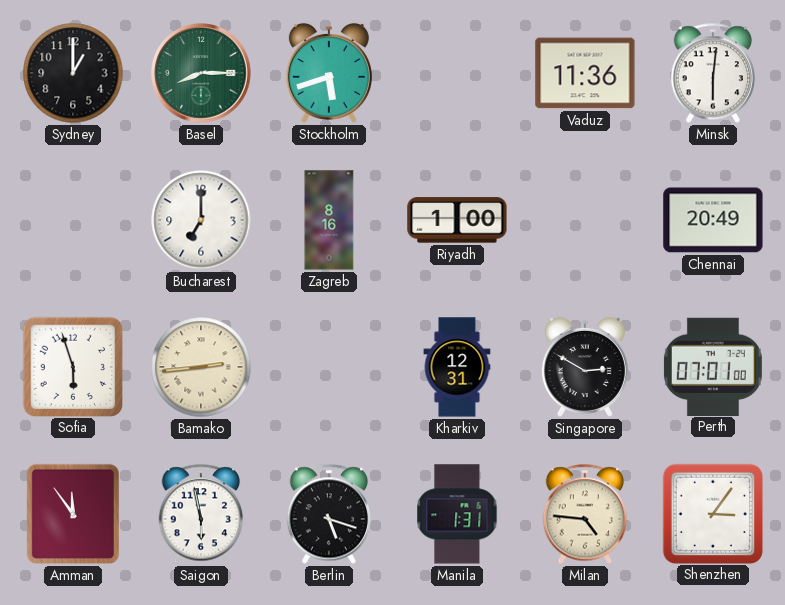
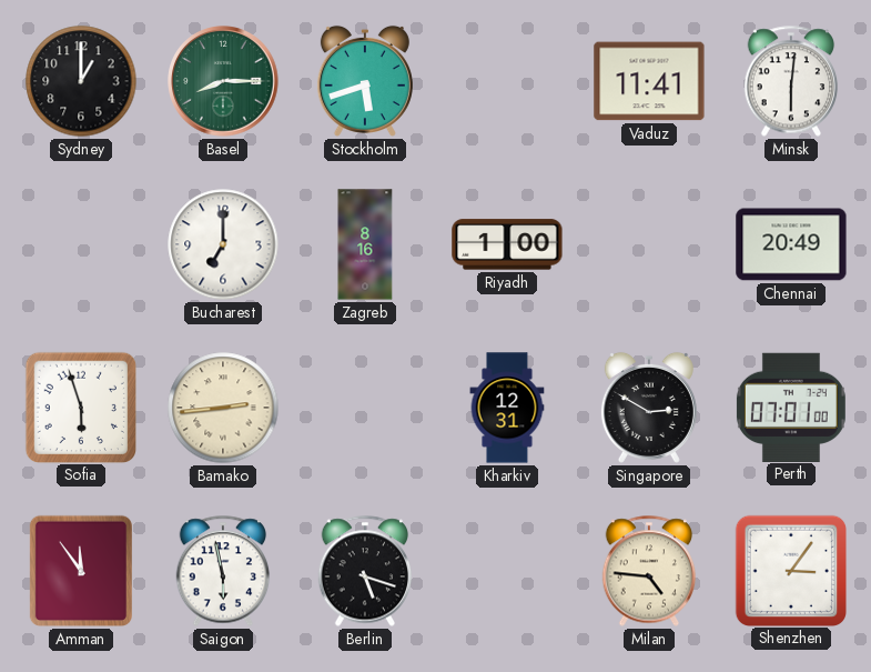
Vaduz: 11:36 -> 11:41 (649, 81)
Manila: 1:31 -> none (457, 514)
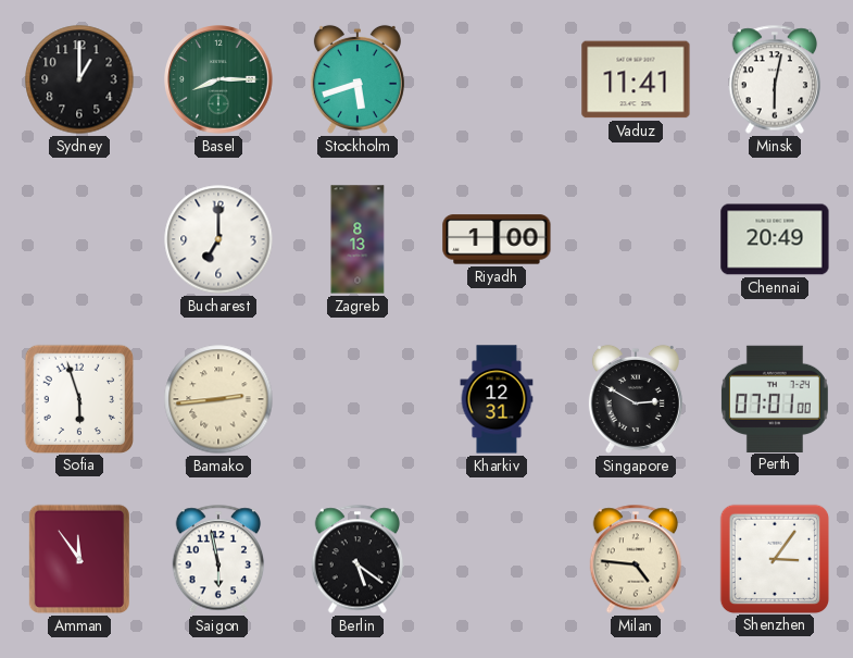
Minsk: 6:01 -> 6:02 (775, 79)
Zagreb: 8:16 -> 8:13 (357, 239)
Berlin: 5:18 -> 5:21 (357, 559)
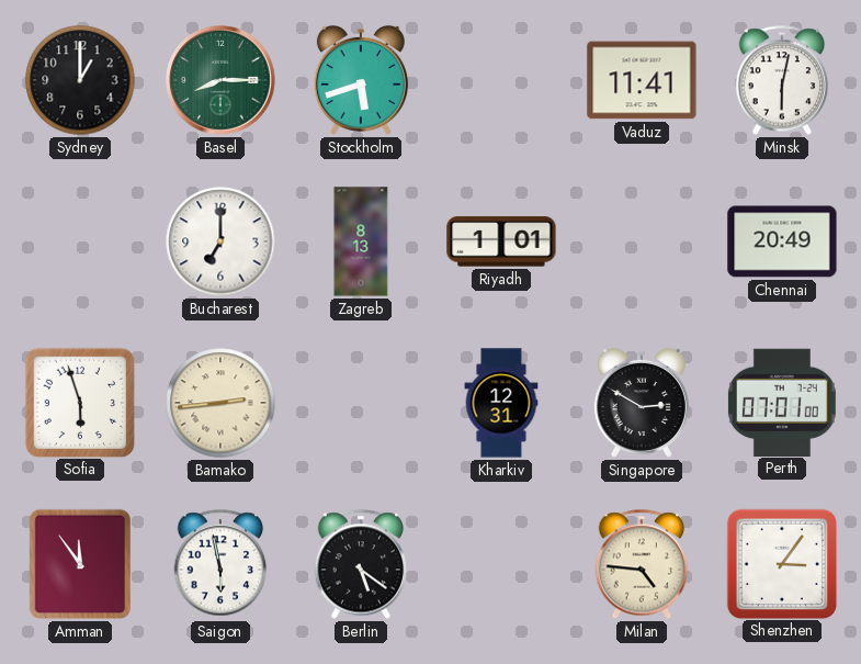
Riyadh: 1:00 -> 1:01 (501, 241)
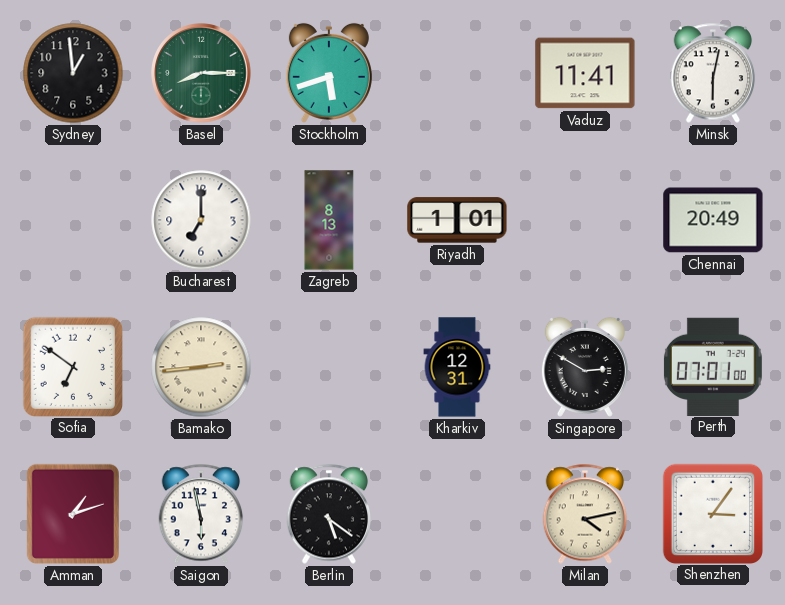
Sydney: 1:00 -> 12:59 (73, 73)
Sofia: 5:57 -> 6:51 (72, 366)
Amman: 11:54 -> 1:12 (73, 514)
Milan: 4:46 -> 4:13 (585, 514)
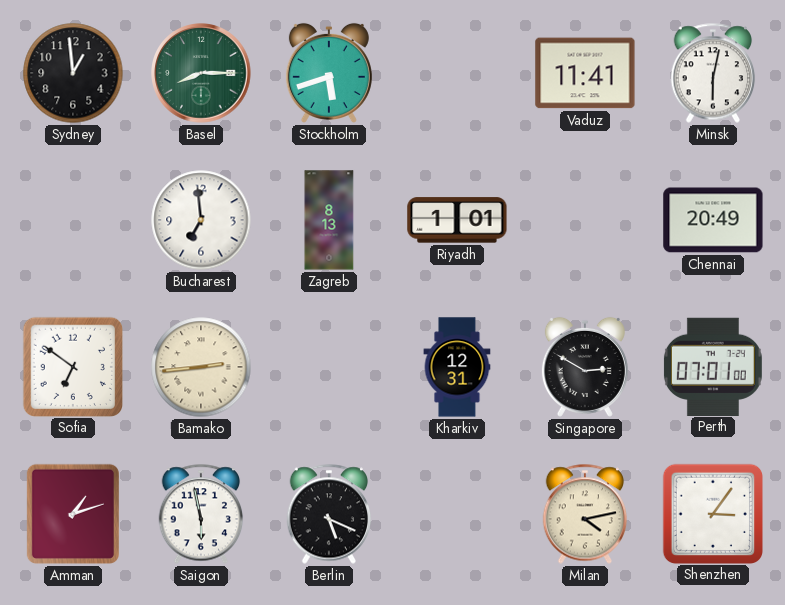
Bucharest: 7:00 -> 6:59 (201, 220)
Berlin: 5:21 -> 5:19 (329, 514)
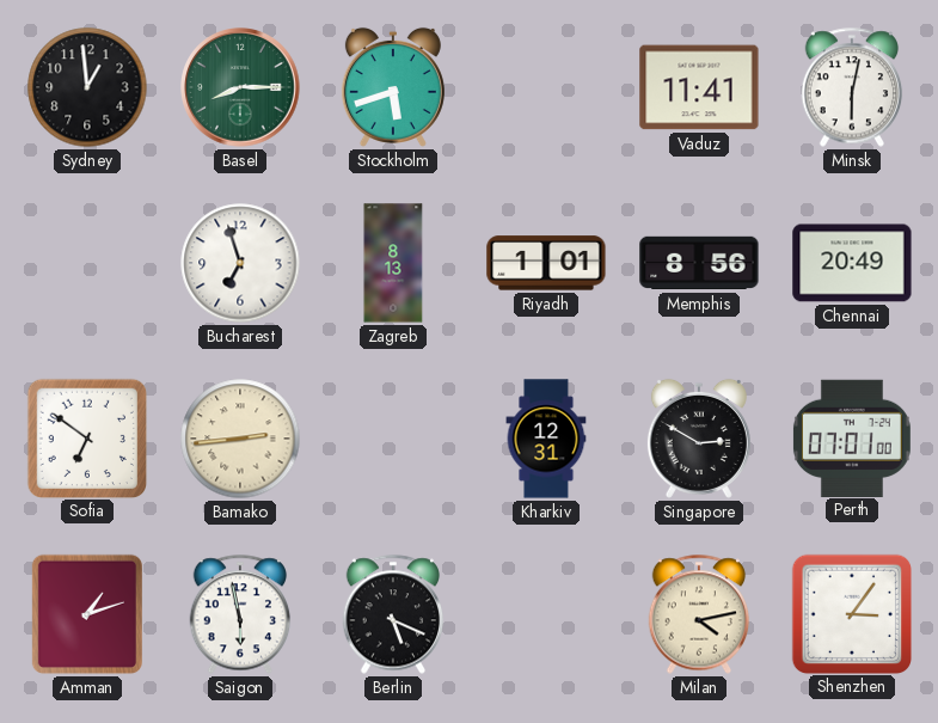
Bucharest: 6:59 -> 6:57 (240, 263)
Memphis: none -> 8:56 (699, 263)
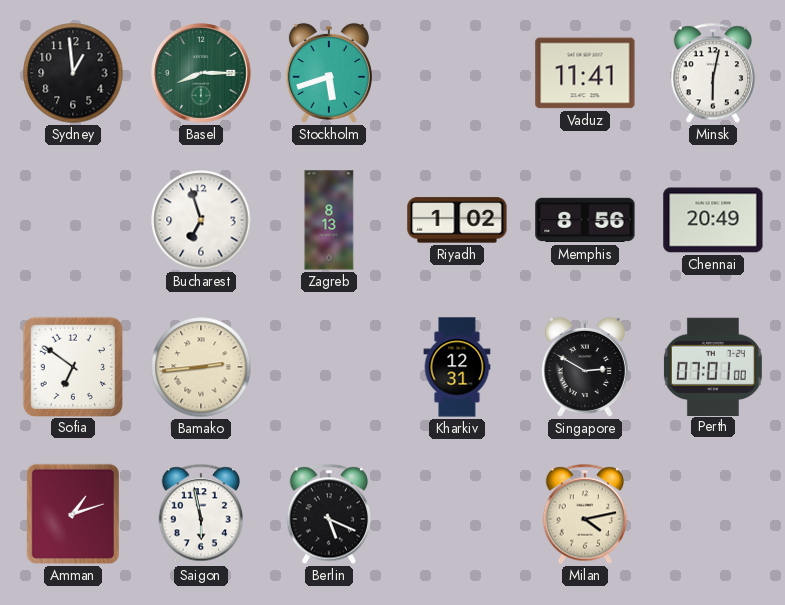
Riyadh: 1:01 -> 1:02 (457, 220)
Shenzhen: 3:06 -> none (851, 613)
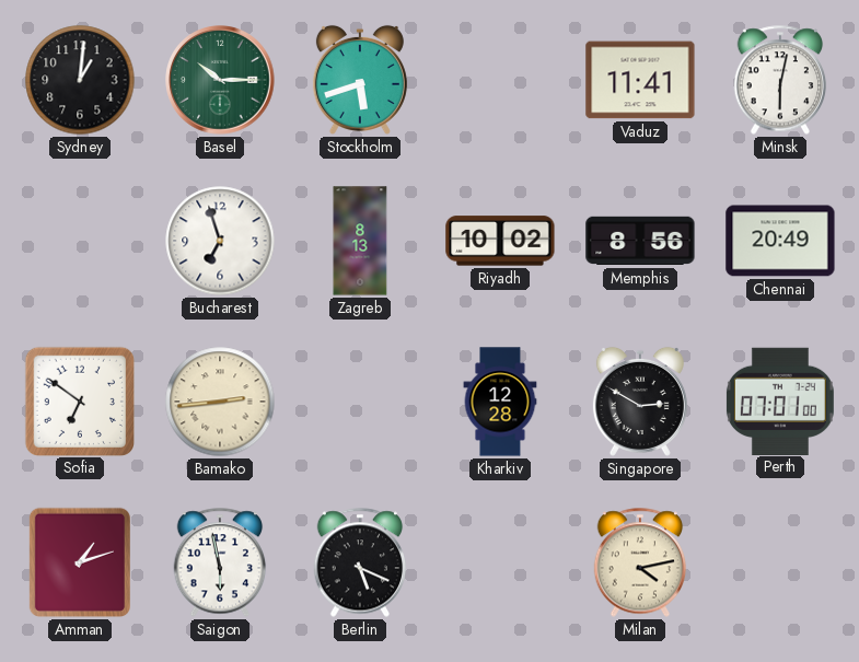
Sydney: 12:59 -> 1:01 (80, 80)
Basel: 8:15 -> 10:15 (220, 80)
Riyadh: 1:02 -> 10:02 (500, 241)
Kharkiv: 12:31 -> 12:28 (500, 402)
